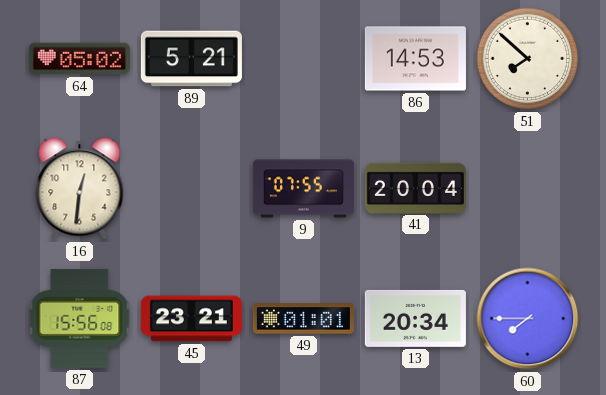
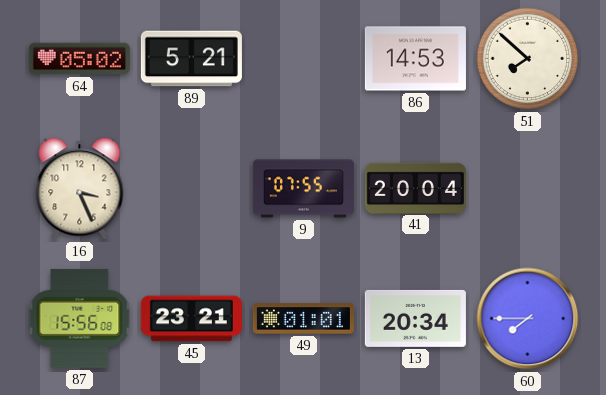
16: 12:31 -> 3:26 (80, 189)
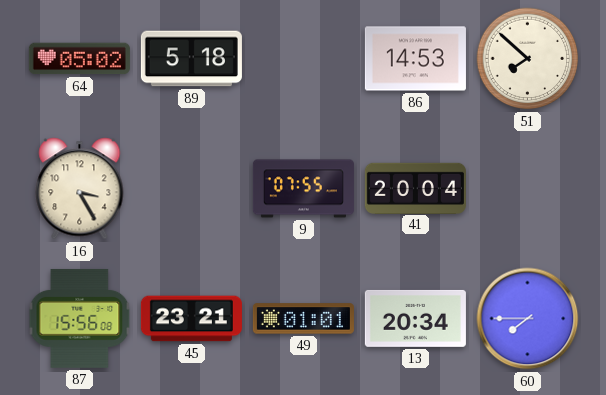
89: 5:21 -> 5:18 (191, 59)
16: 3:26 -> 3:25 (80, 189)
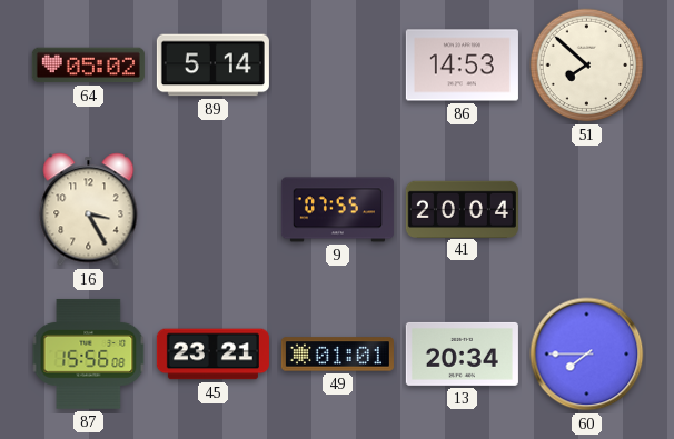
89: 5:18 -> 5:14 (212, 66)
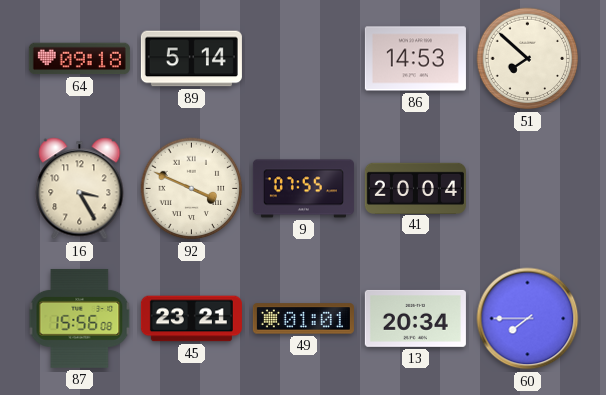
64: 05:02 -> 09:18 (79, 59)
92: none -> 3:49 (192, 189)
